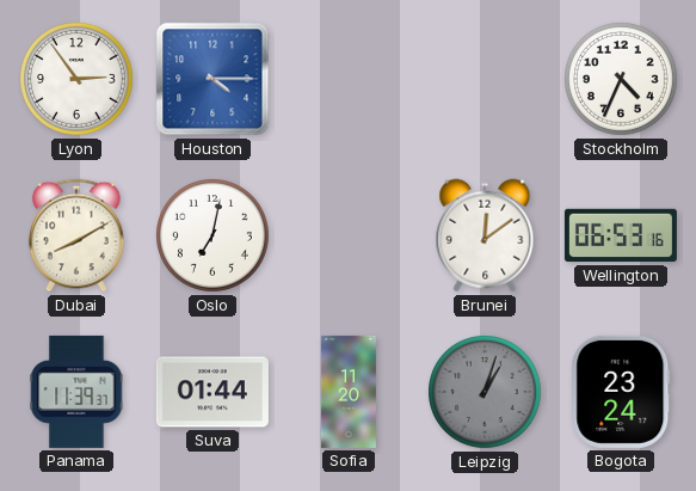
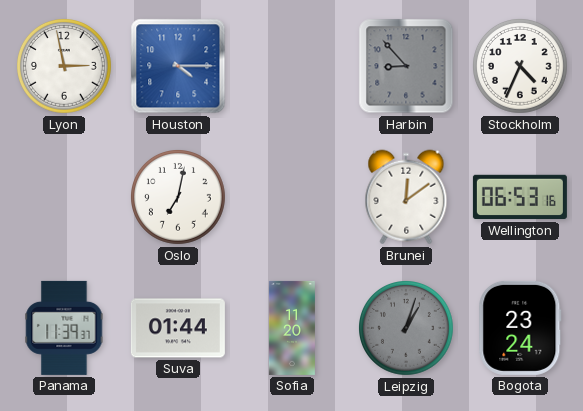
Lyon: 2:54 -> 2:58 (65, 67)
Harbin: none -> 8:53 (406, 66)
Dubai: 8:10 -> none (78, 235)
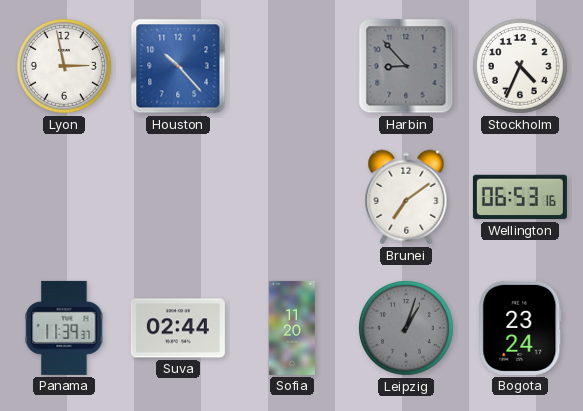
Houston: 4:15 -> 10:23 (178, 66)
Oslo: 7:02 -> none (179, 198)
Brunei: 12:09 -> 7:09 (406, 197)
Suva: 01:44 -> 02:44 (178, 328)
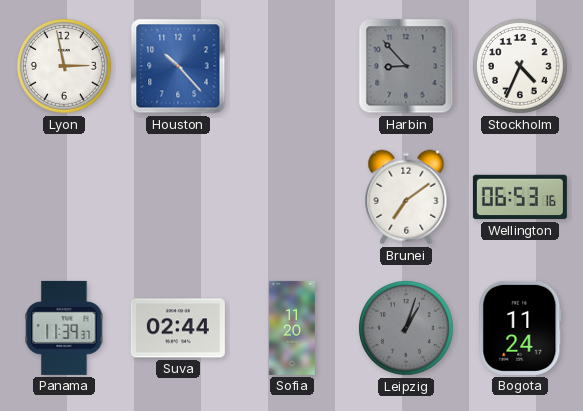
Bogota: 23:24 -> 11:24 (520, 328)
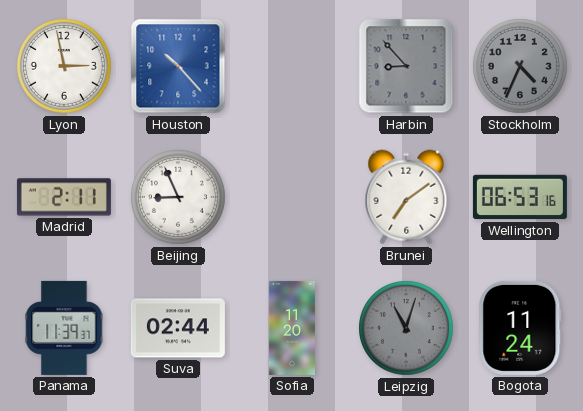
Stockholm dial: white -> grey (521, 67)
Madrid: none -> 2:11 (64, 197)
Beijing: none -> 8:56 (179, 198)
Leipzig: 1:03 -> 11:03 (407, 329)
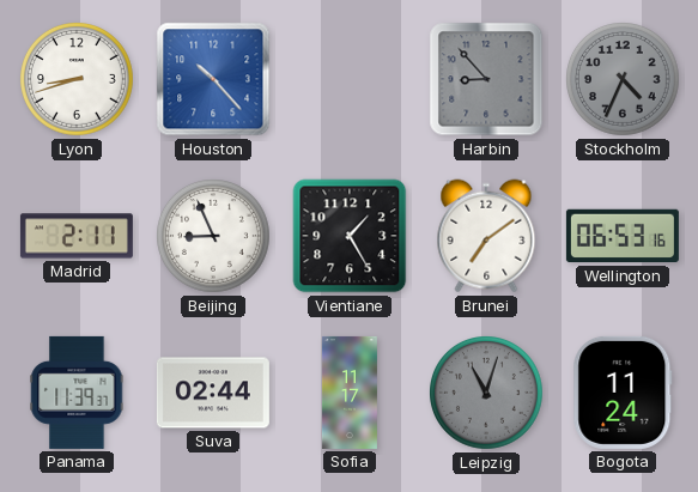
Lyon: 2:58 -> 8:42 (78, 80)
Vientiane: none -> 1:25 (350, 236)
Sofia: 11:20 -> 11:17 (350, 393)
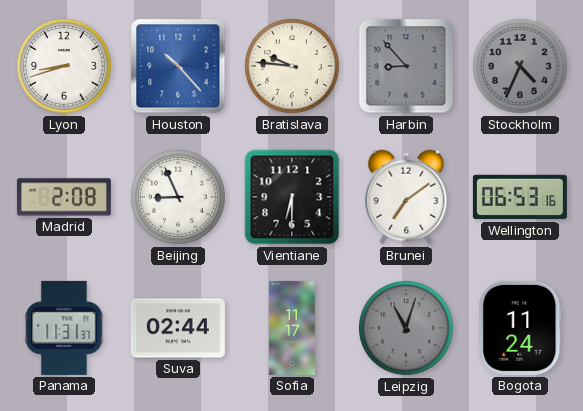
Bratislava: none -> 9:46 (293, 67)
Madrid: 2:11 -> 2:08 (64, 197)
Vientiane: 1:25 -> 6:30 (292, 197)
Panama: 11:39 -> 11:31 (64, 328)
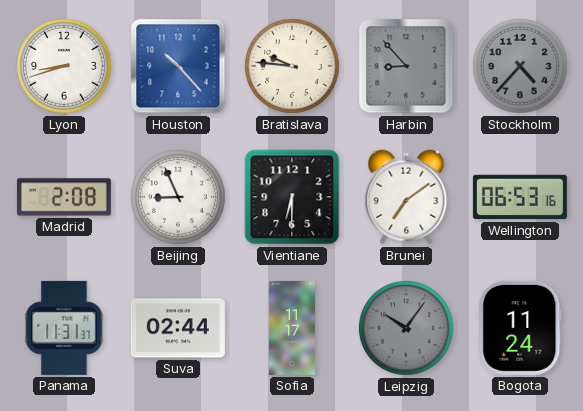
Stockholm: 4:34 -> 4:37 (521, 67)
Leipzig: 11:03 -> 10:06 (407, 329)
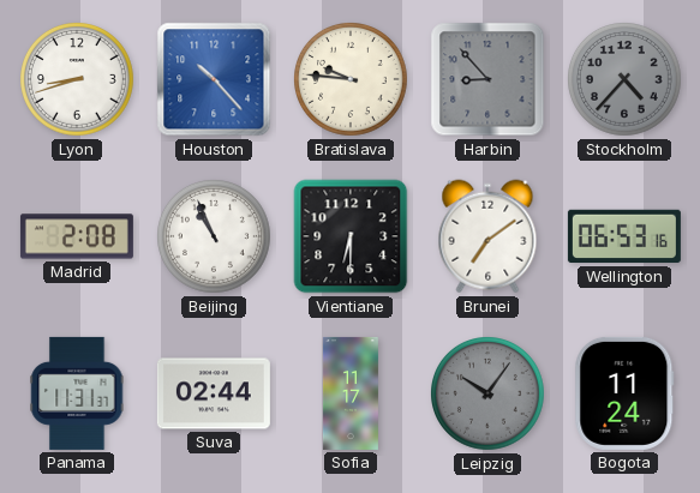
Beijing: 8:56 -> 10:56 (215, 238)
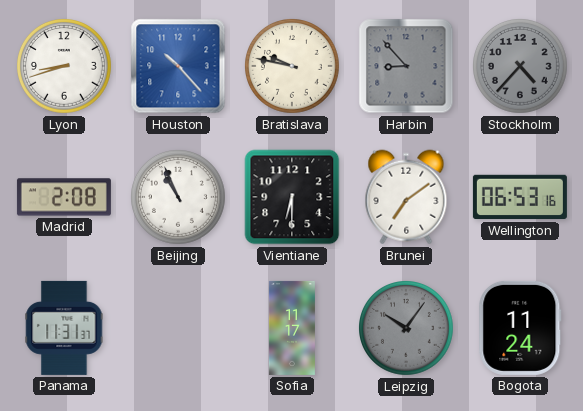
Bratislava: 9:46 -> 9:47 (293, 67)
Suva: 02:44 -> none (214, 393)
